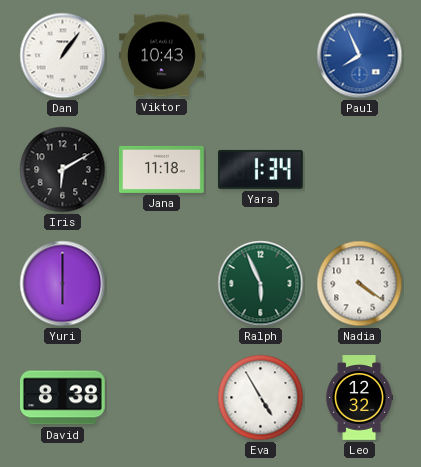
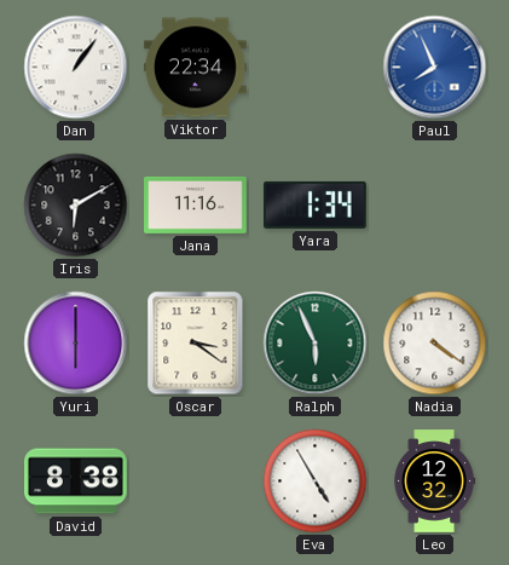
Viktor: 10:43 -> 22:34 (196, 68)
Jana: 11:18 -> 11:16 (196, 204)
Oscar: none -> 3:21 (196, 344)
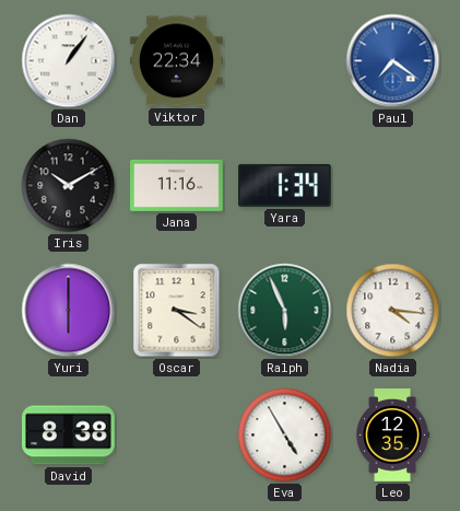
Paul: 7:56 -> 7:21 (393, 61)
Iris: 6:10 -> 10:10 (69, 186)
Nadia: 4:21 -> 4:16 (393, 311)
Leo: 12:32 -> 12:35 (392, 435)
